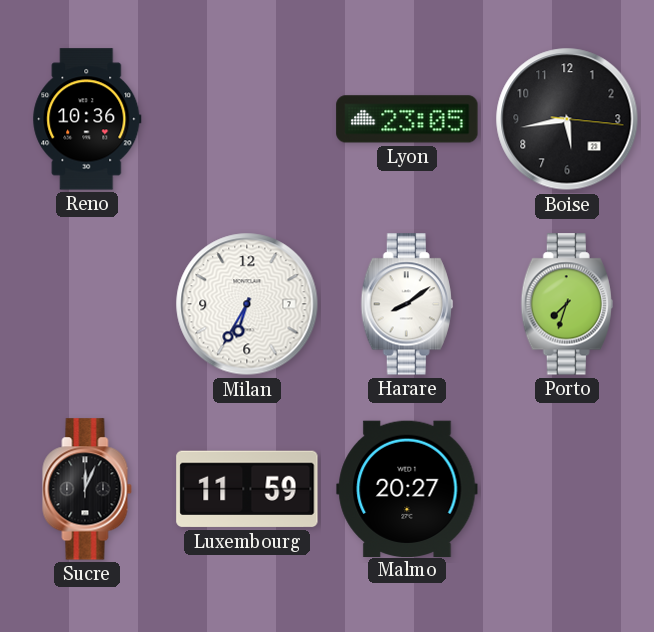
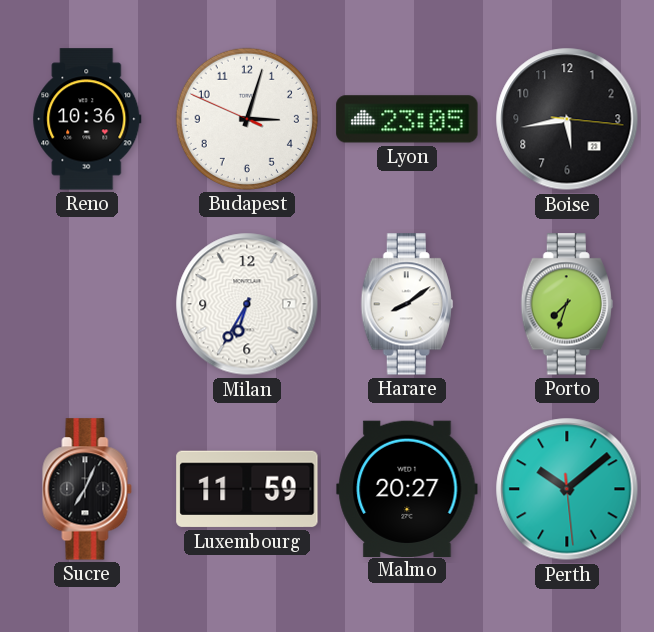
Budapest: none -> 3:02 (247, 119)
Sucre: 12:04 -> 7:04 (87, 489)
Perth: none -> 10:08 (567, 489)
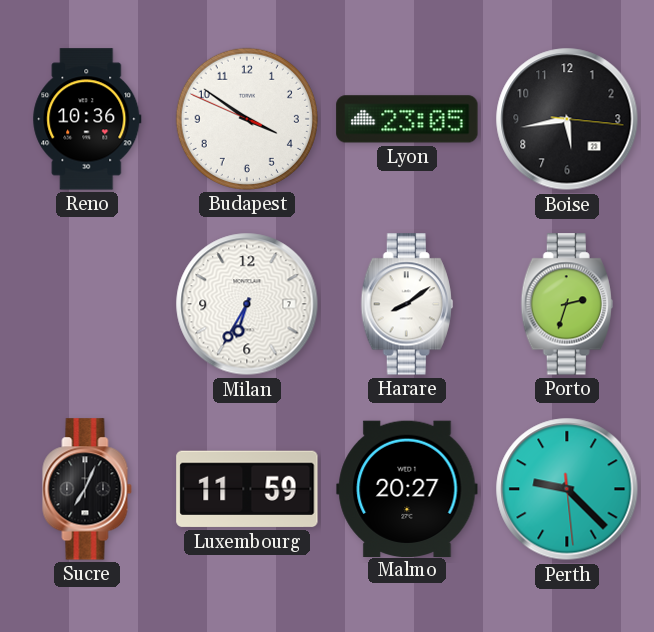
Budapest: 3:02 -> 3:50 (247, 119)
Porto: 7:33 -> 2:33 (567, 304)
Perth: 10:08 -> 9:22 (567, 489)
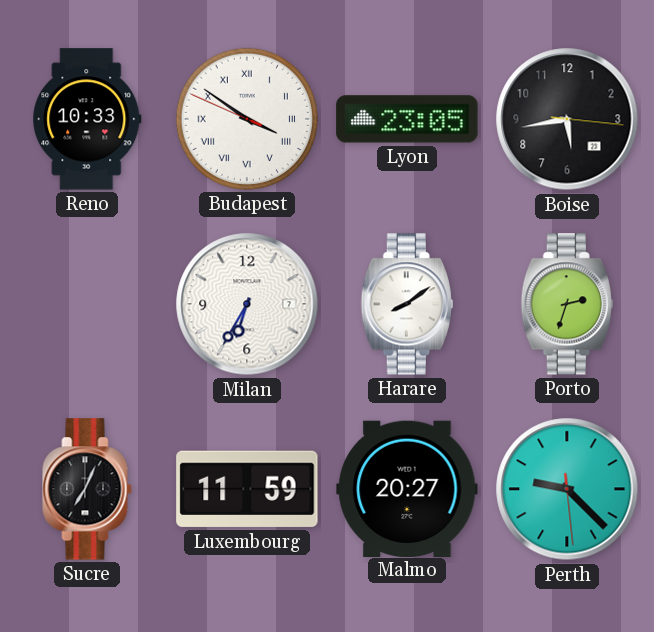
Reno: 10:36 -> 10:33 (87, 119)
Budapest numerals: Arabic -> Roman (247, 119)
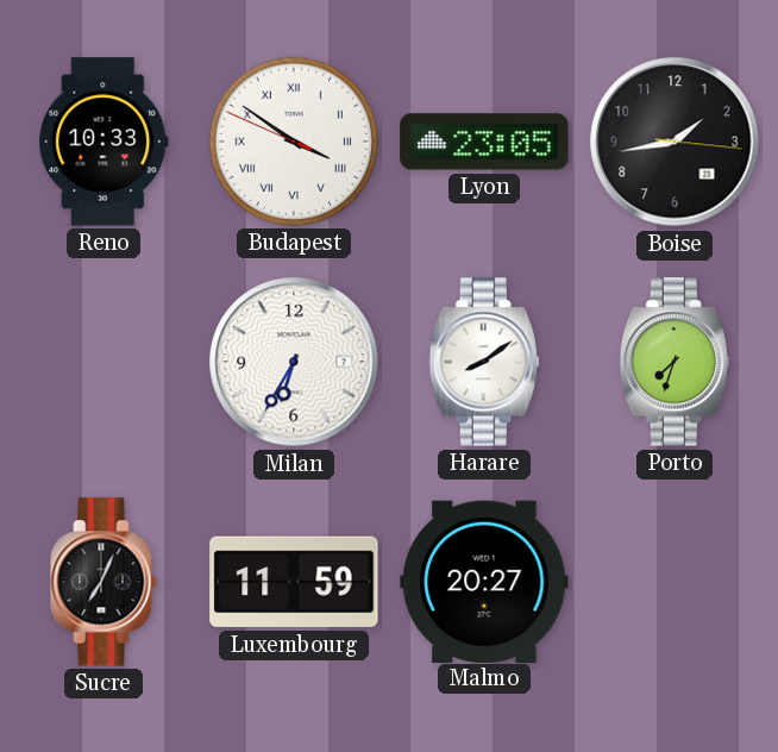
Boise: 5:43 -> 1:43 (675, 142)
Porto: 2:33 -> 7:33 (675, 362)
Perth: 9:22 -> none (567, 489)
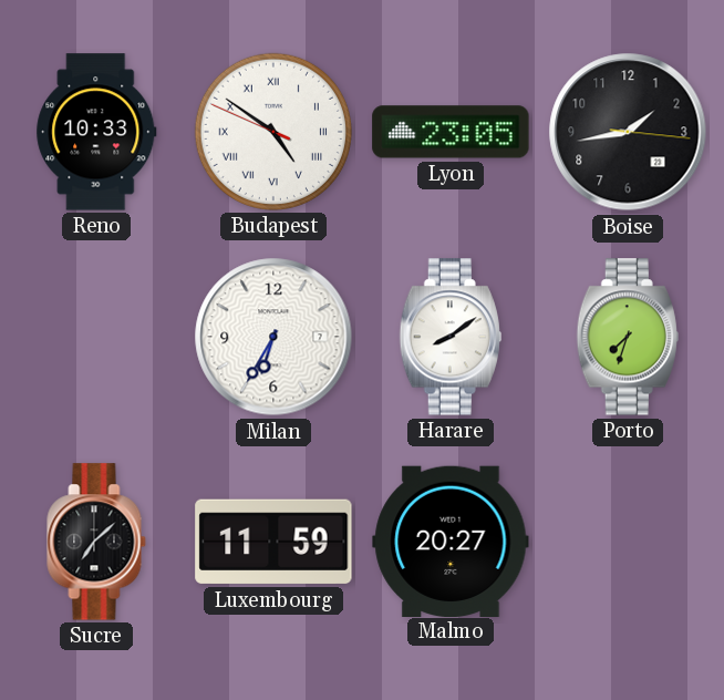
Budapest: 3:50 -> 4:50 (273, 132)
Sucre: 7:04 -> 7:08 (96, 542)
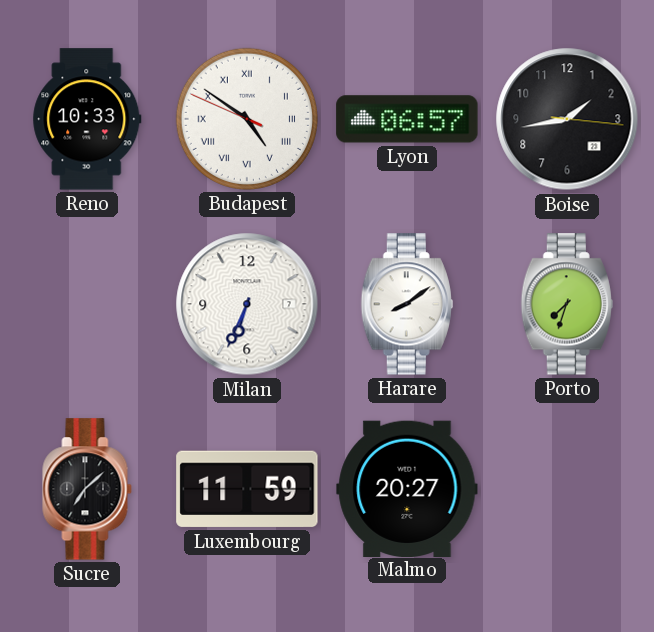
Lyon: 23:05 -> 06:57 (407, 119)
Milan: 6:35 -> 6:34 (247, 304)
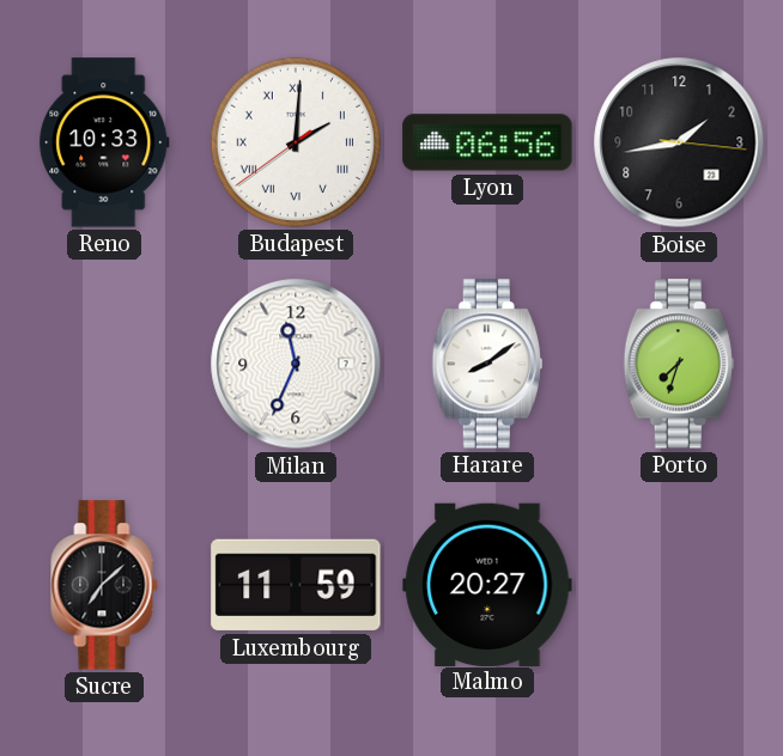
Budapest: 4:50 -> 2:00 (296, 142)
Lyon: 06:57 -> 06:56 (487, 142)
Milan: 6:34 -> 11:34 (296, 364)
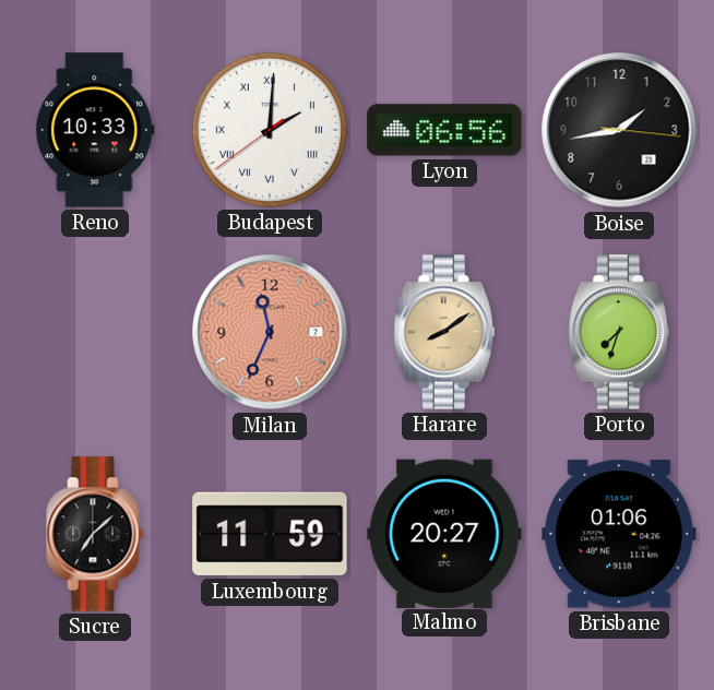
Milan dial: white -> salmon (270, 332)
Harare dial: white -> champagne (444, 332)
Brisbane: none -> 01:06 (619, 534)
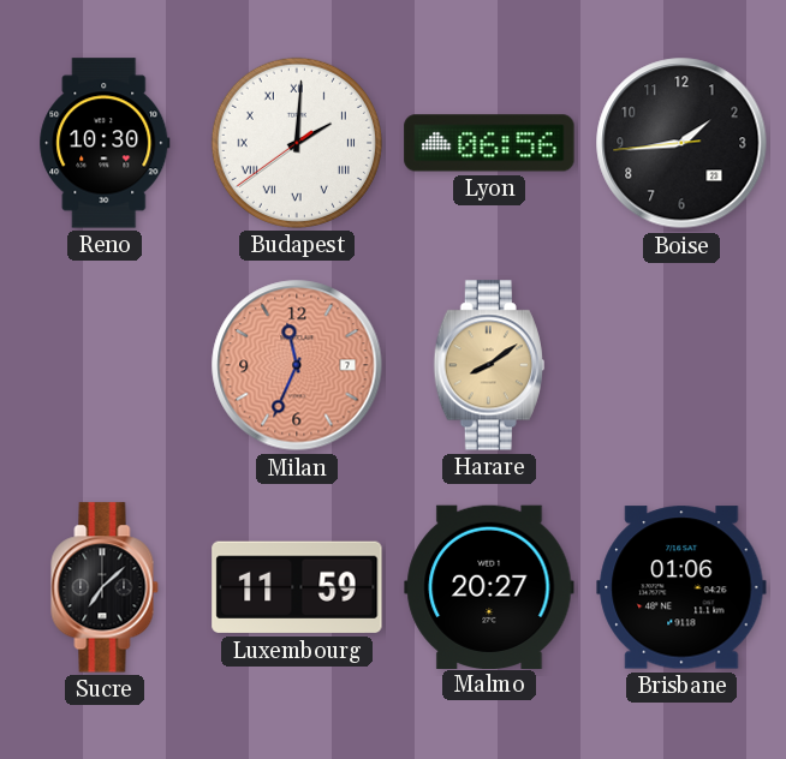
Reno: 10:33 -> 10:30 (105, 143)
Boise: 1:43:16 -> 1:43:44 (681, 143)
Porto: 7:33 -> none (619, 332)
